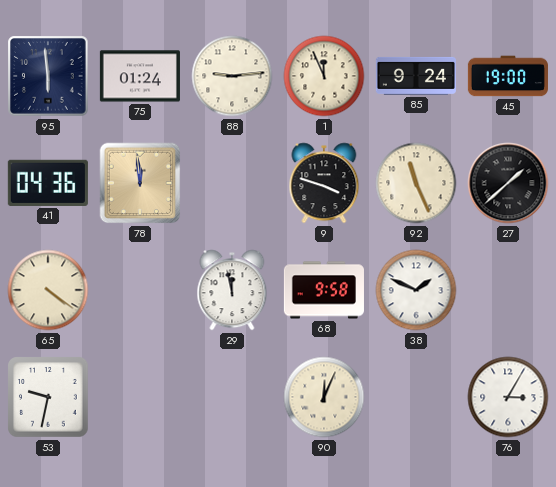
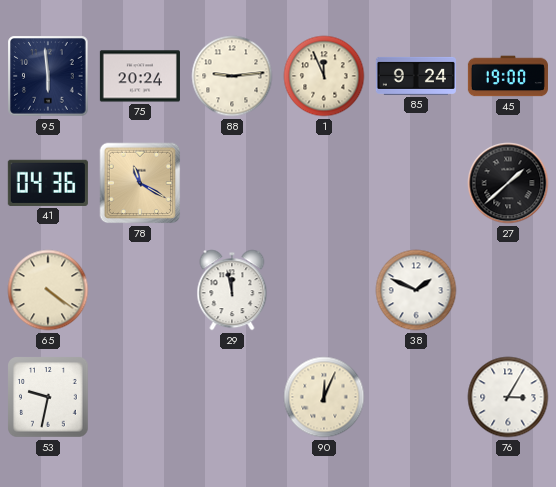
75: 01:24 -> 20:24 (140, 76)
78: 11:59 -> 11:20 (140, 183)
9: 3:48 -> none (324, 183)
92: 11:26 -> none (416, 183)
68: 9:58 -> none (324, 290)
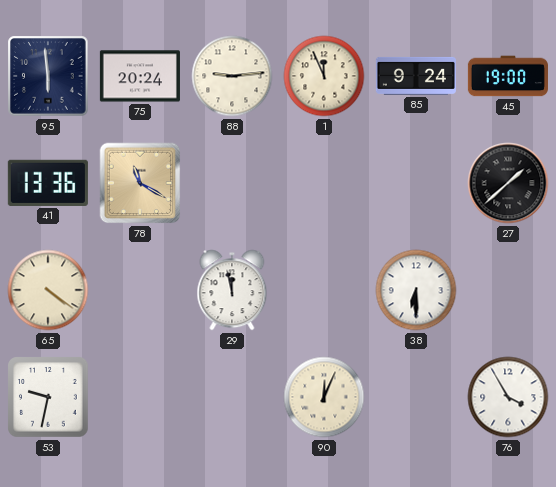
41: 04:36 -> 13:36 (48, 183)
38: 1:49 -> 6:30 (416, 290)
76: 3:05 -> 3:55 (508, 397)
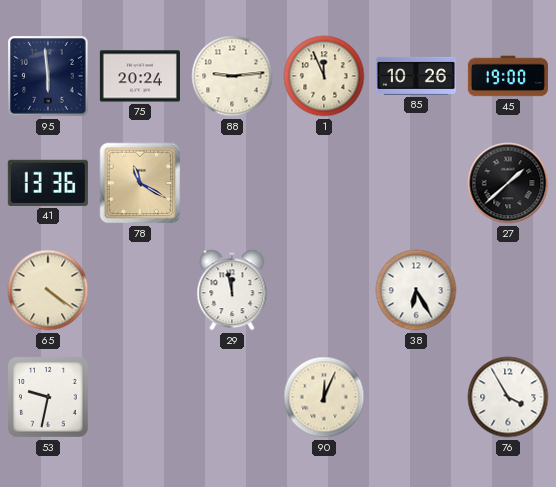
85: 9:24 -> 10:26 (416, 76)
38: 6:30 -> 6:25 (416, 290)
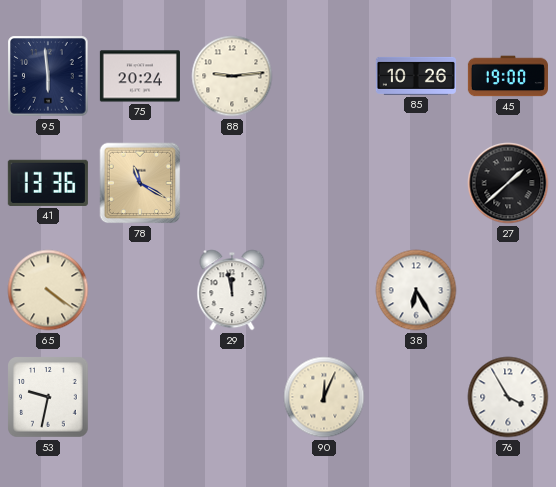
1: 11:56 -> none (324, 76)
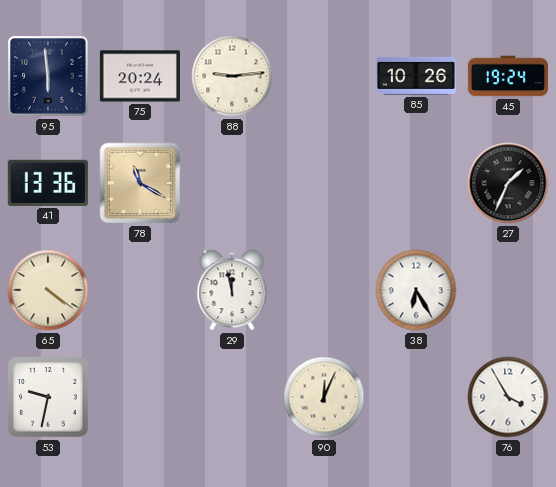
45: 19:00 -> 19:24 (508, 76)
27: 1:38 -> 1:34 (508, 183)
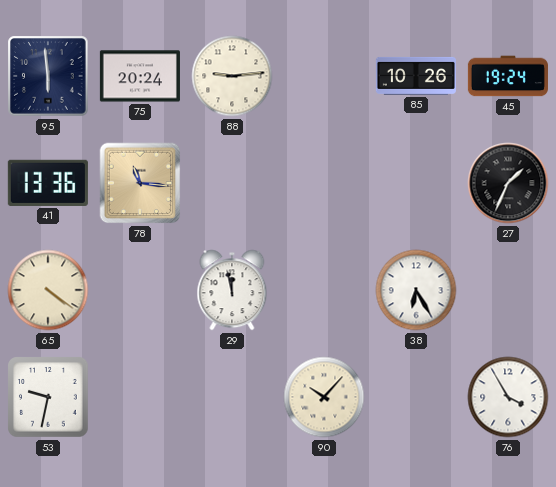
78: 11:20 -> 11:16 (140, 183)
90: 12:04 -> 10:07 (324, 397)
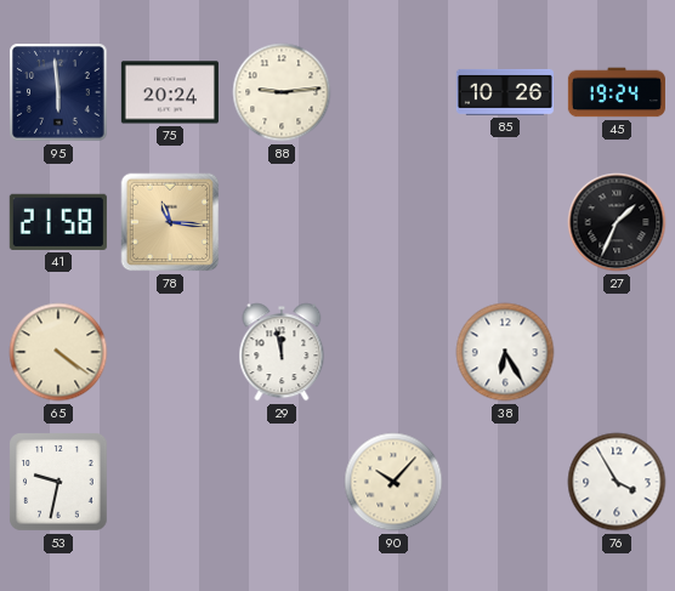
41: 13:36 -> 21:58 (58, 222)
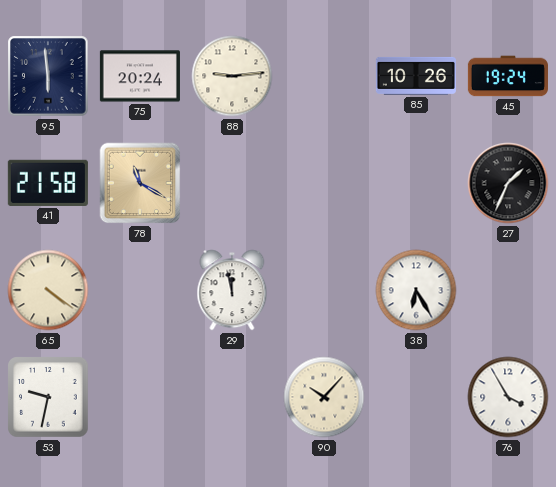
78: 11:16 -> 11:20 (140, 183)
